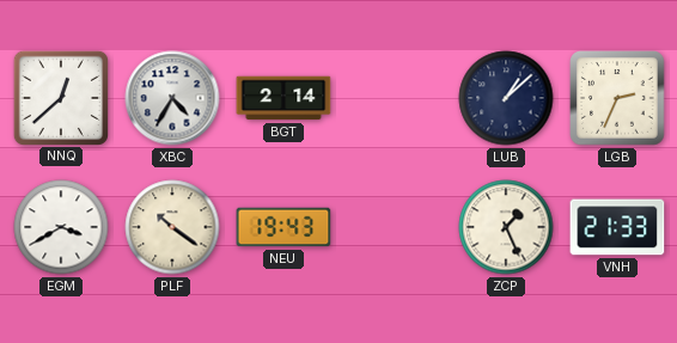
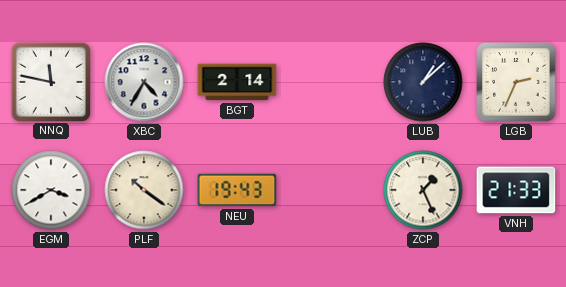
NNQ: 12:38 -> 11:47 (50, 81)
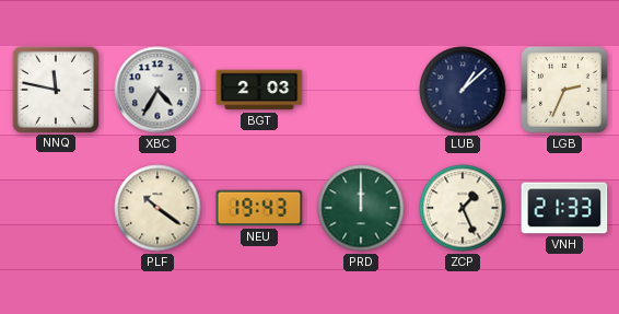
BGT: 2:14 -> 2:03 (259, 90)
EGM: 3:40 -> none (51, 190)
PRD: none -> 12:00 (361, 208)
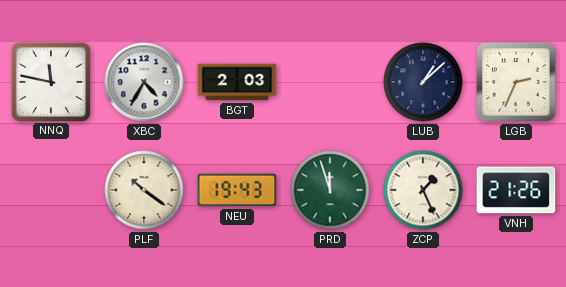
PRD: 12:00 -> 11:57 (330, 190)
VNH: 21:33 -> 21:26 (516, 190)
